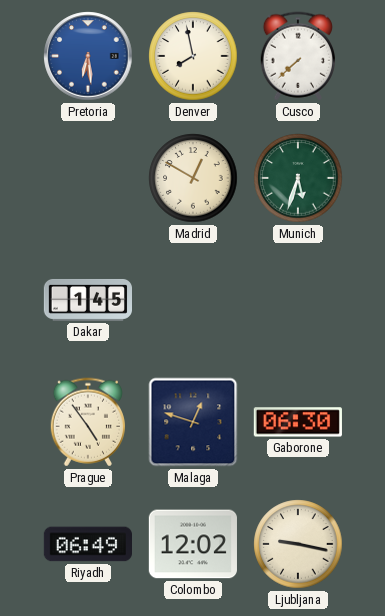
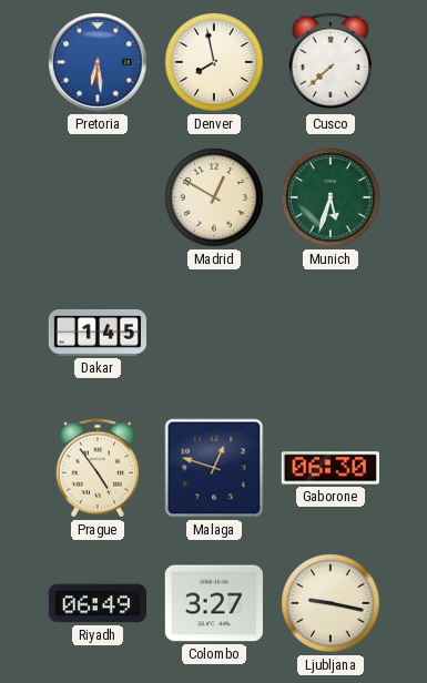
Colombo: 12:02 -> 3:27 (214, 603)
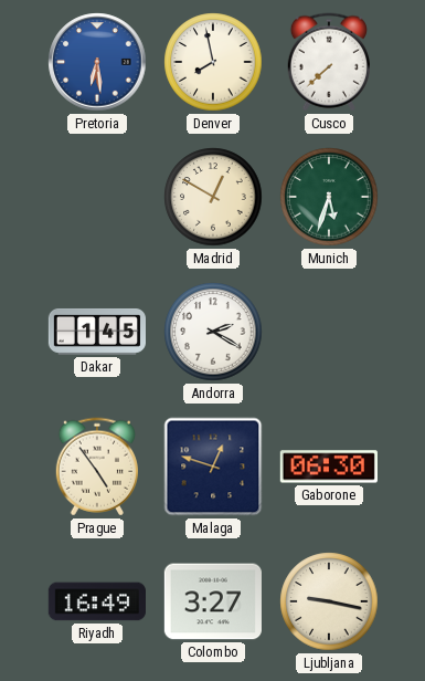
Andorra: none -> 2:20 (213, 332)
Riyadh: 06:49 -> 16:49 (96, 601)
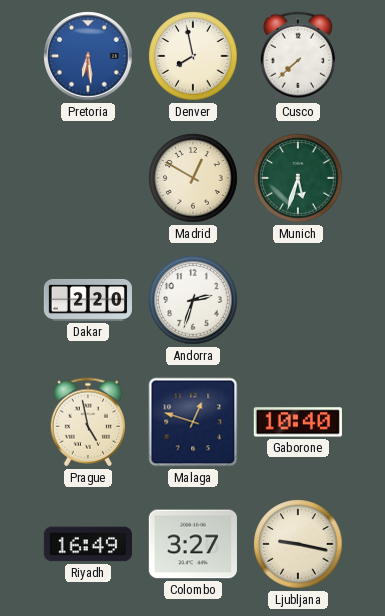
Dakar: 1:45 -> 2:20 (87, 300)
Andorra: 2:20 -> 2:33 (193, 300)
Prague: 4:54 -> 4:58 (87, 422)
Gaborone: 06:30 -> 10:40 (298, 422)
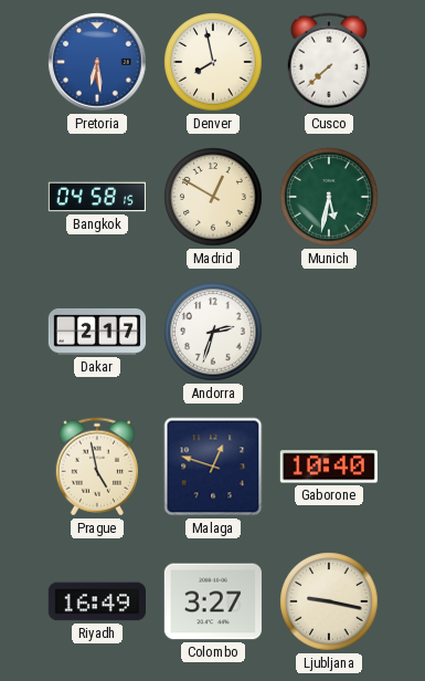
Bangkok: none -> 04:58 (96, 197)
Munich: 5:33 -> 5:32 (329, 197)
Dakar: 2:20 -> 2:17 (96, 332)
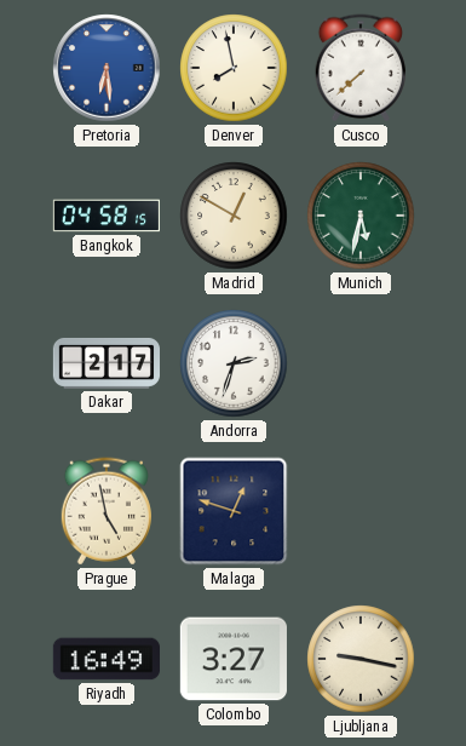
Gaborone: 10:40 -> none (329, 467)
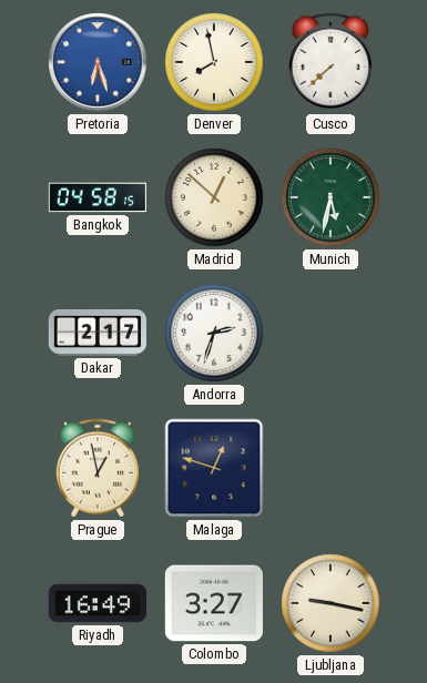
Pretoria: 6:29 -> 6:27 (98, 62)
Madrid: 12:50 -> 12:52 (214, 197)
Prague: 4:58 -> 12:58 (96, 468)
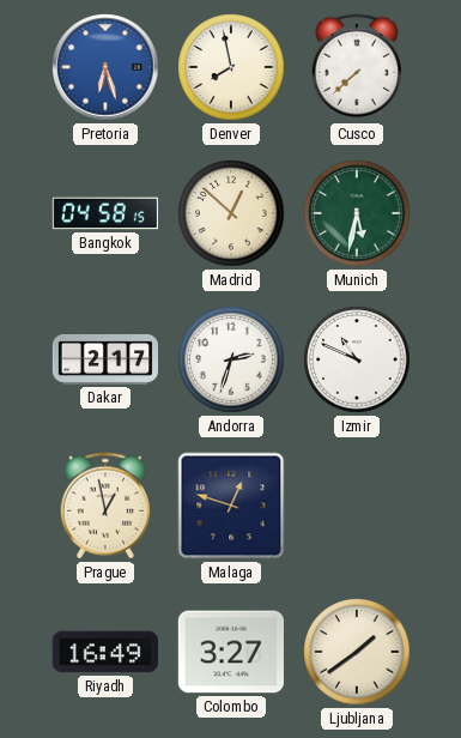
Izmir: none -> 10:49 (357, 359)
Ljubljana: 9:17 -> 1:39 (357, 652)
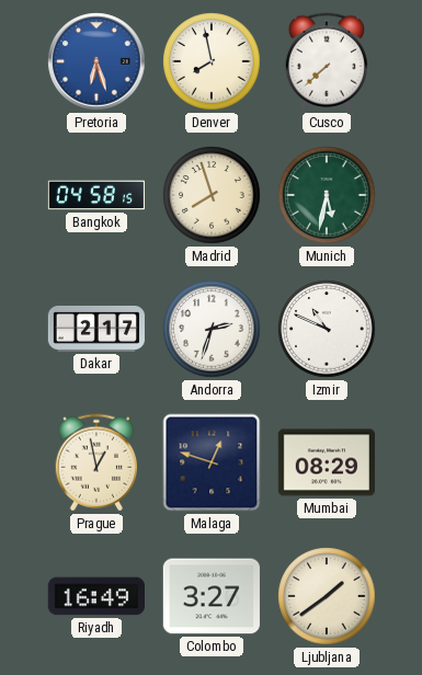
Madrid: 12:52 -> 7:57 (212, 195)
Mumbai: none -> 08:29 (327, 462)
